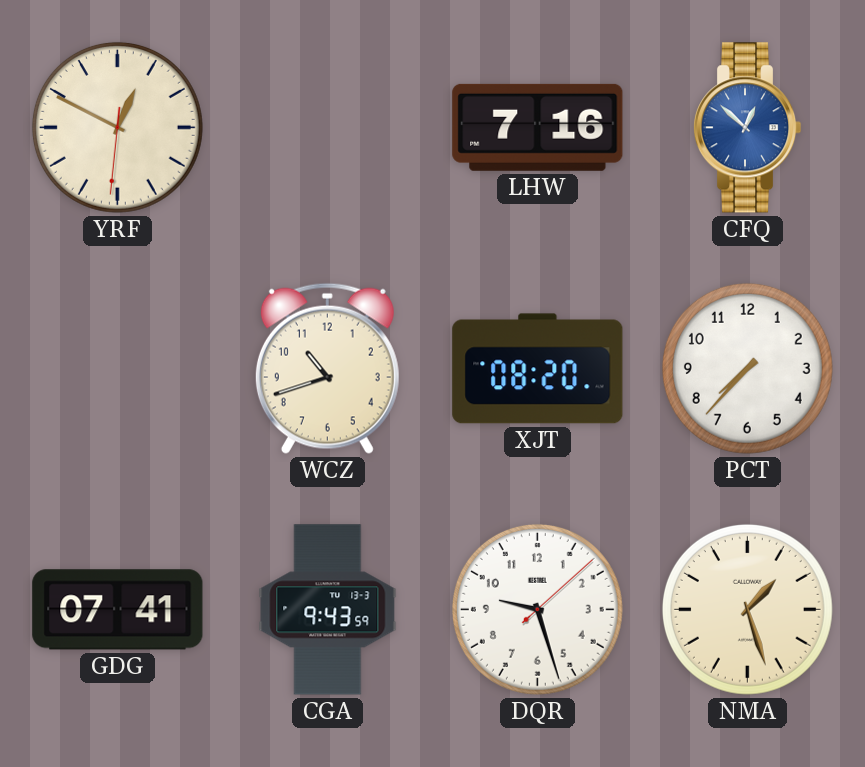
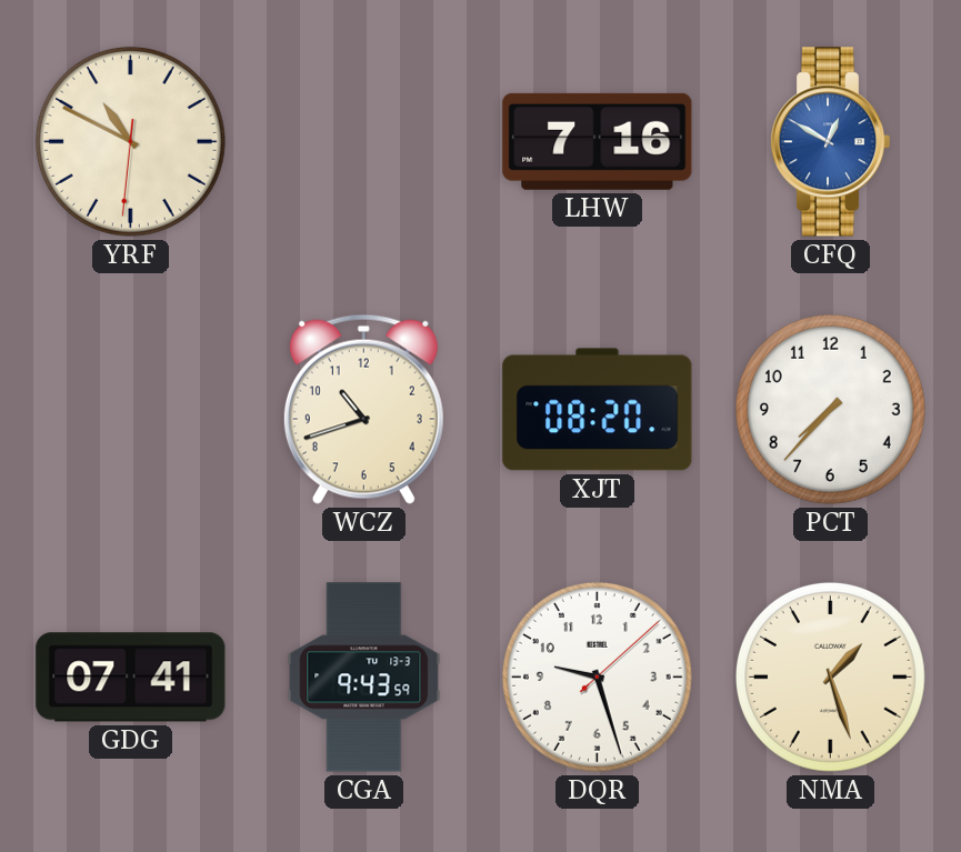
YRF: 12:49 -> 10:49 (130, 141)
CFQ: 12:52 -> 12:50 (830, 142)
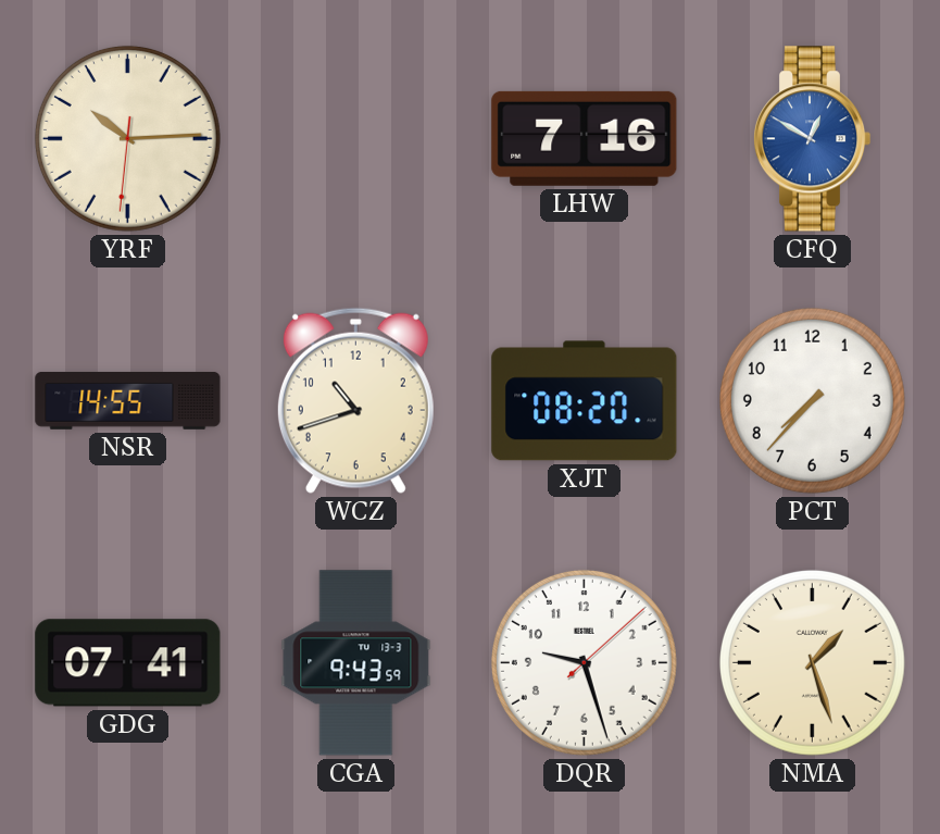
YRF: 10:49 -> 10:14 (127, 138)
NSR: none -> 14:55 (128, 400)
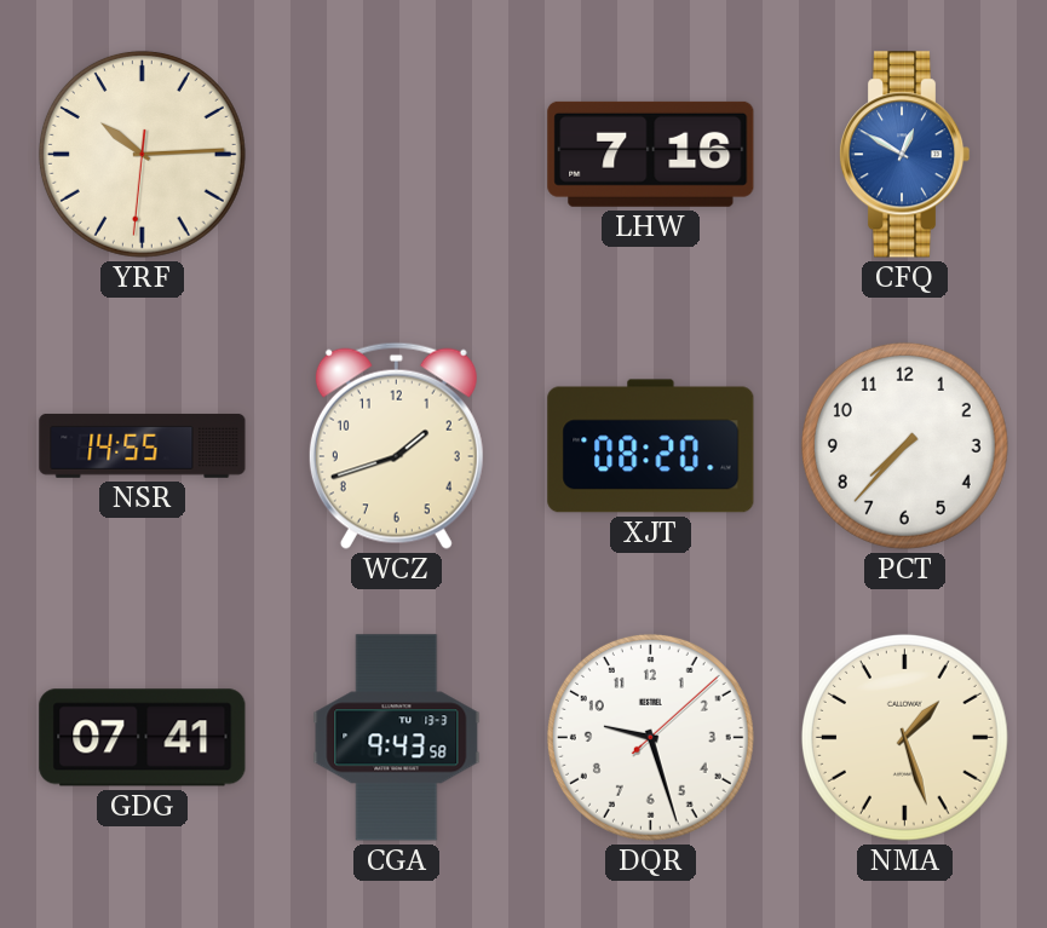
WCZ: 10:42 -> 1:42 (396, 445)
CGA: 9:43:59 -> 9:43:58 (397, 738)
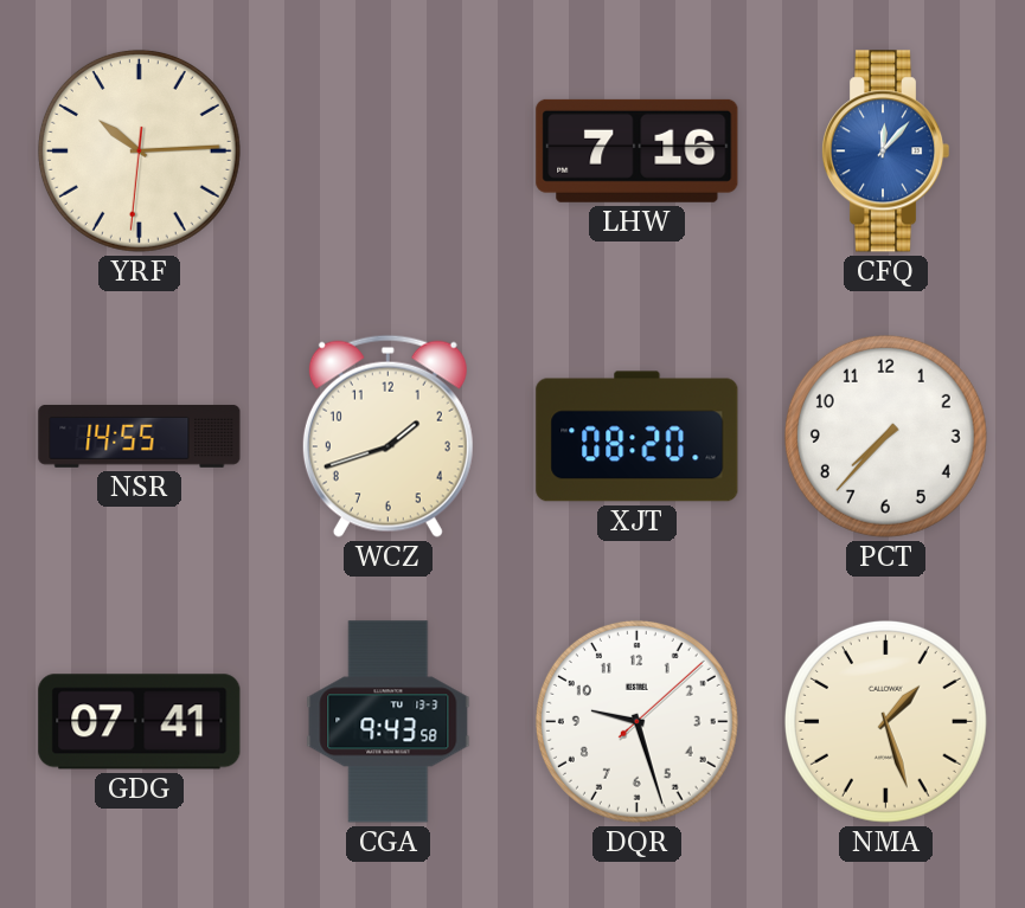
CFQ: 12:50 -> 12:07 (885, 152)
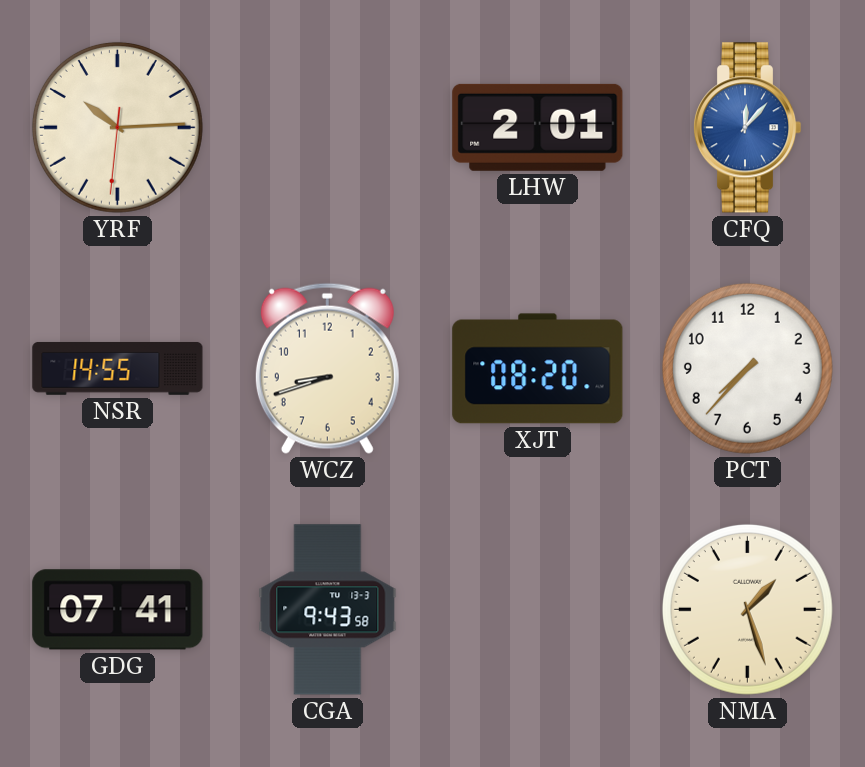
LHW: 7:16 -> 2:01 (538, 127)
WCZ: 1:42 -> 8:42 (327, 368)
DQR: 9:27 -> none (636, 721)
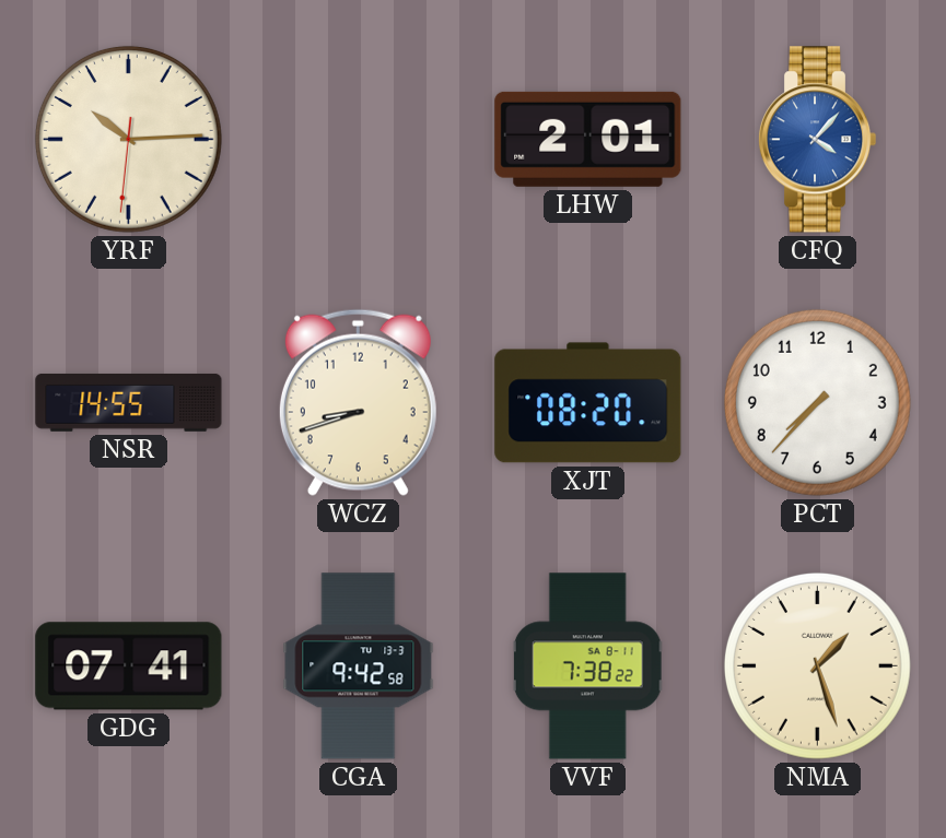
CFQ: 12:07 -> 4:07 (817, 140)
CGA: 9:43 -> 9:42 (359, 666)
VVF: none -> 7:38 (588, 666)
